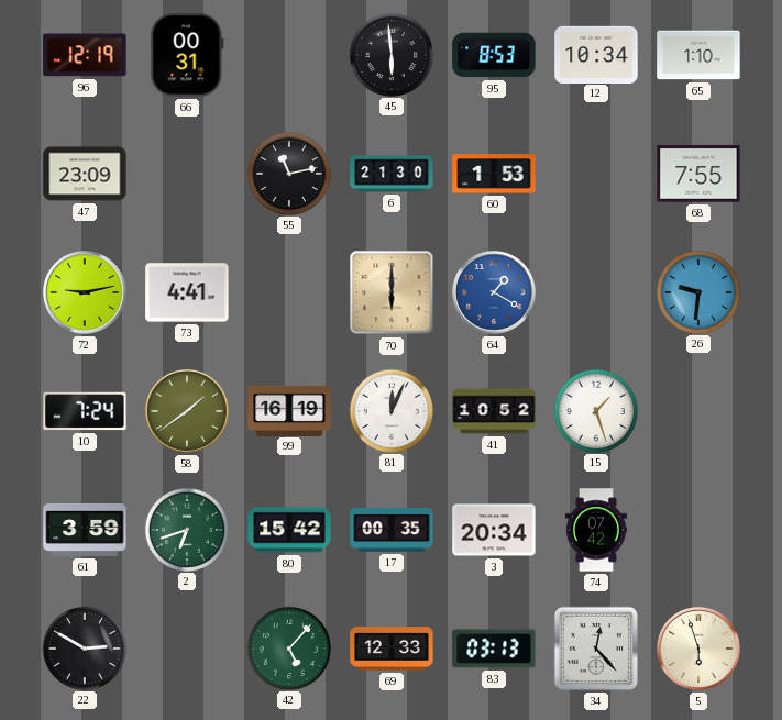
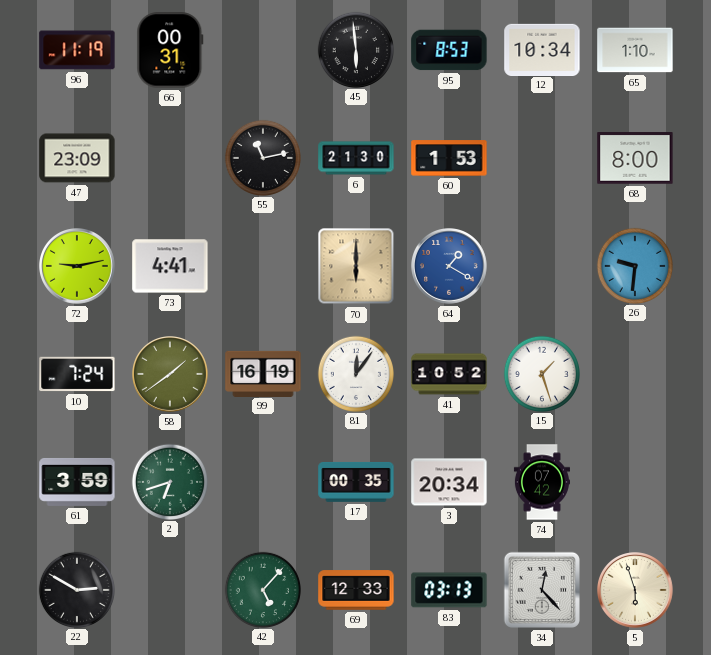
96: 12:19 -> 11:19 (77, 50)
68: 7:55 -> 8:00 (635, 158)
81: 12:04 -> 12:06 (355, 373)
80: 15:42 -> none (289, 530)
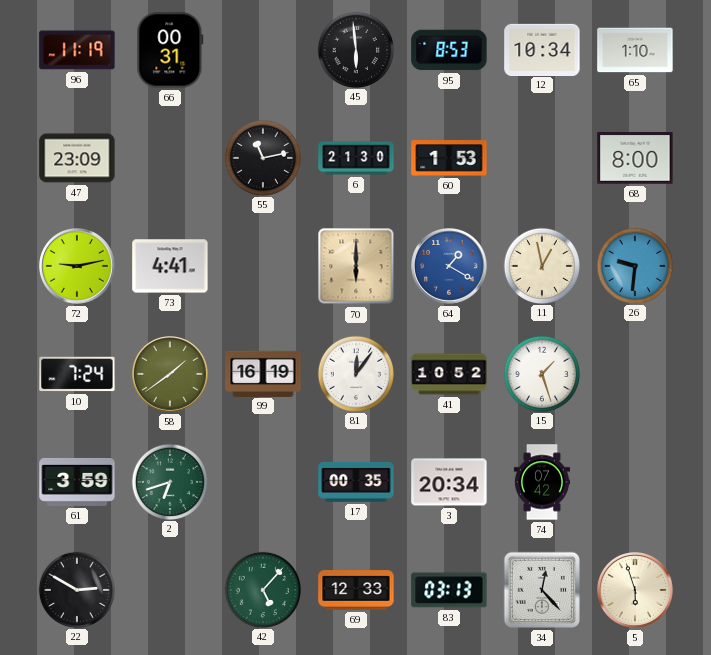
11: none -> 12:58 (541, 265)
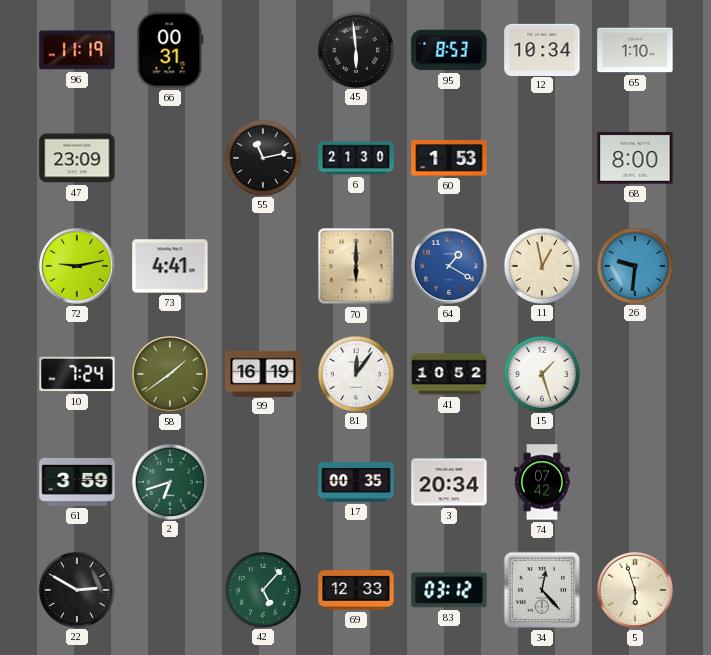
83: 03:13 -> 03:12 (449, 590)
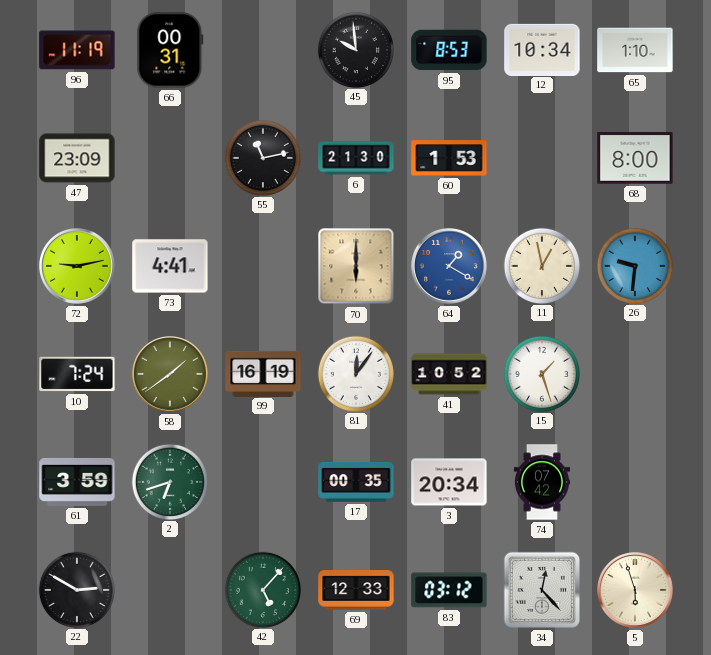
45: 5:59 -> 9:59 (355, 49)
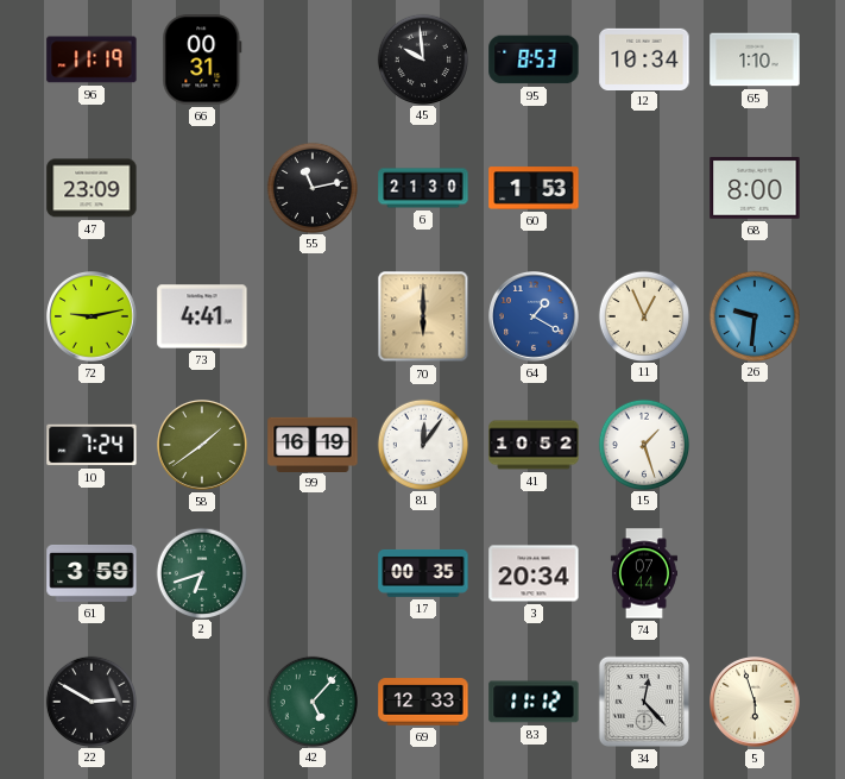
11: 12:58 -> 12:56 (643, 315)
74: 07:42 -> 07:44 (644, 573)
83: 03:12 -> 11:12 (534, 702)
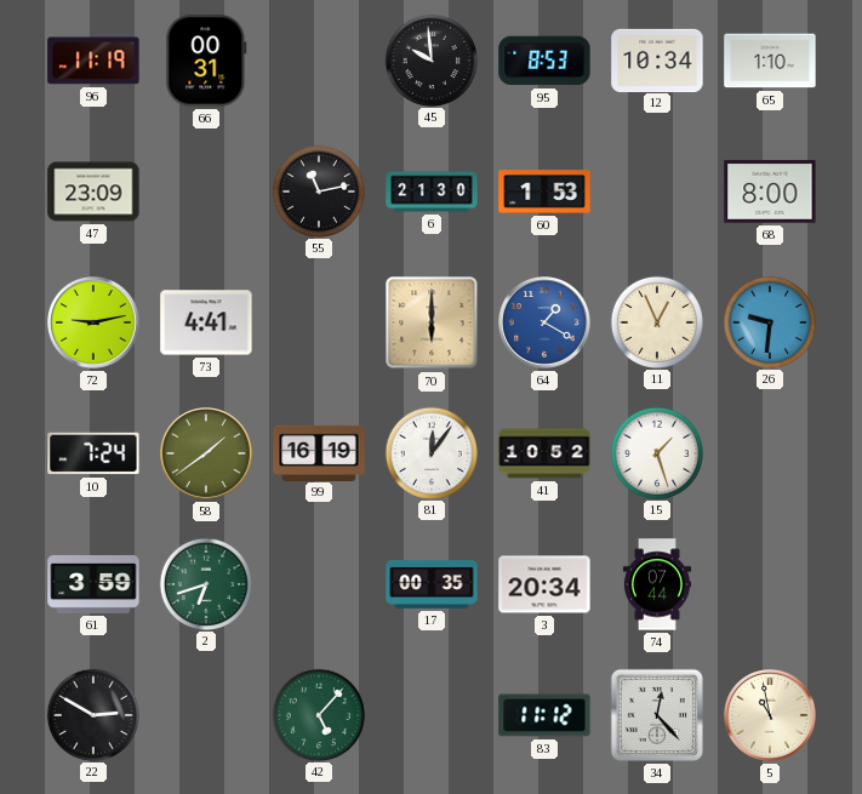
69: 12:33 -> none (423, 702)
5: 5:57 -> 10:58 (771, 716)
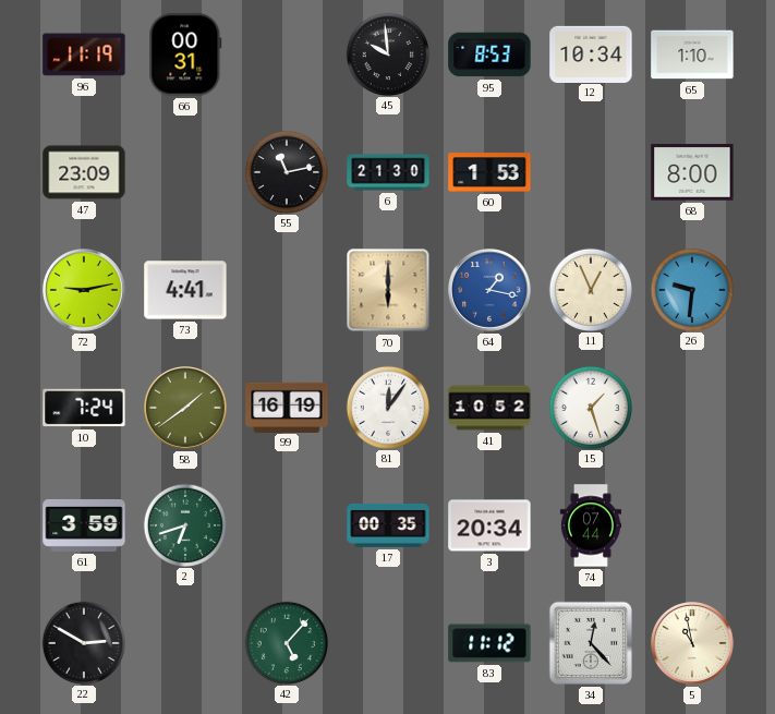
64: 1:20 -> 1:17 (491, 291)
